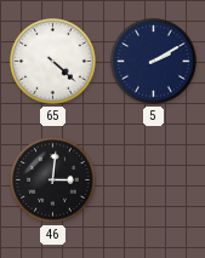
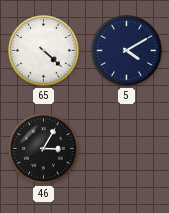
5: 2:10 -> 4:10 (127, 51)
46: 3:01 -> 3:05 (44, 149)
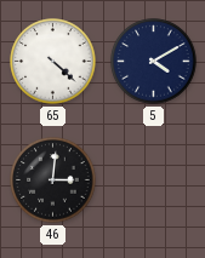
46: 3:05 -> 3:01 (53, 180)
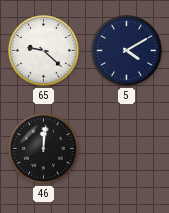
65: 4:22 -> 9:22 (44, 51)
46: 3:01 -> 12:01 (44, 149)
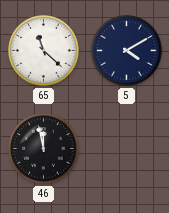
65: 9:22 -> 11:22 (44, 51)
46: 12:01 -> 11:58 (44, 149)
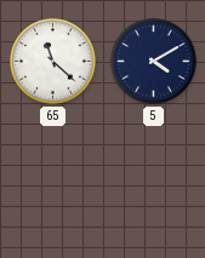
46: 11:58 -> none (44, 149)
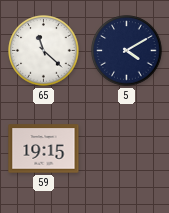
59: none -> 19:15 (44, 149)
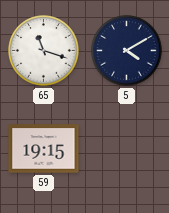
65: 11:22 -> 11:18 (44, 51)
